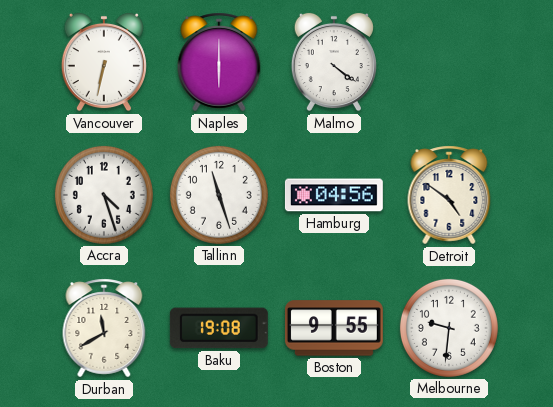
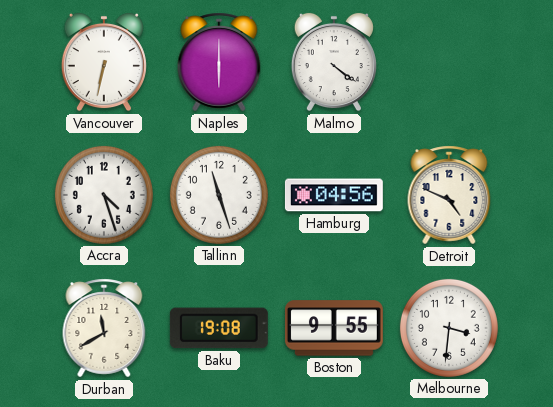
Detroit: 4:51 -> 4:49 (449, 195)
Melbourne: 9:31 -> 3:31 (449, 328)
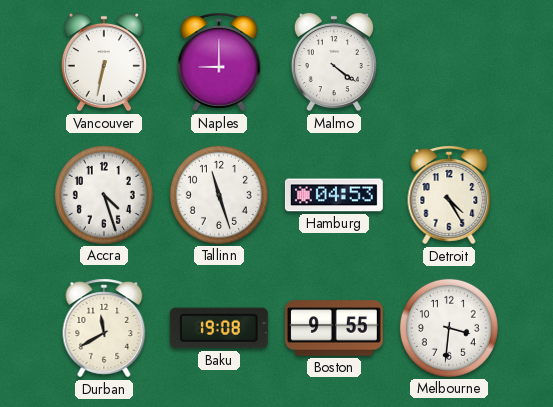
Naples: 6:00 -> 9:00 (219, 62)
Hamburg: 04:56 -> 04:53 (334, 195)
Detroit: 4:49 -> 4:25 (449, 195)
